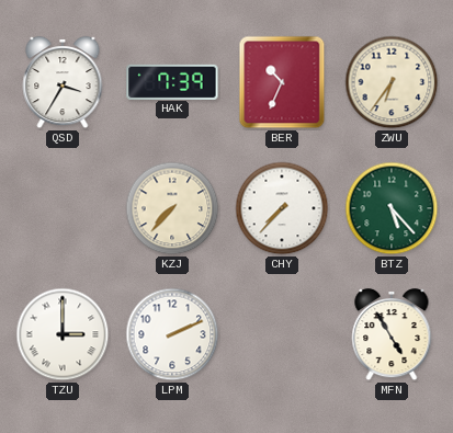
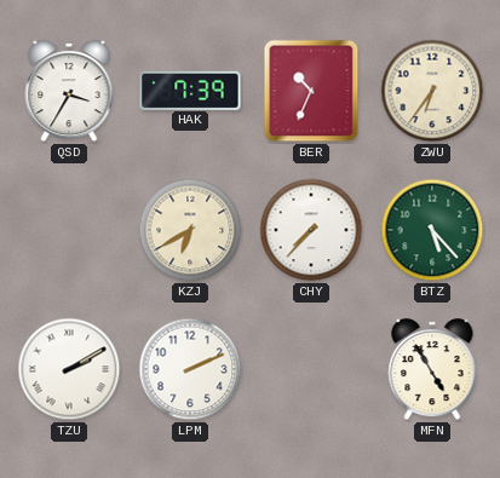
KZJ: 7:37 -> 6:40 (190, 230)
TZU: 3:00 -> 2:10 (69, 369)
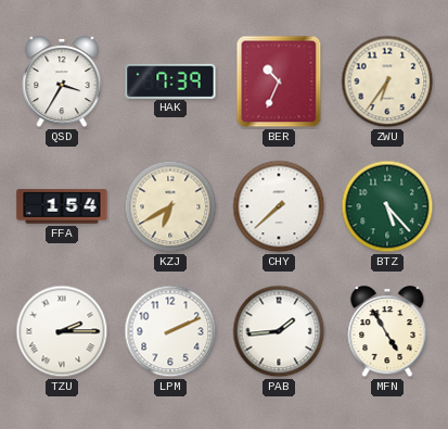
FFA: none -> 1:54 (62, 206)
CHY: 7:37 -> 7:38 (279, 206)
TZU: 2:10 -> 2:15 (62, 331)
PAB: none -> 1:44 (279, 331)
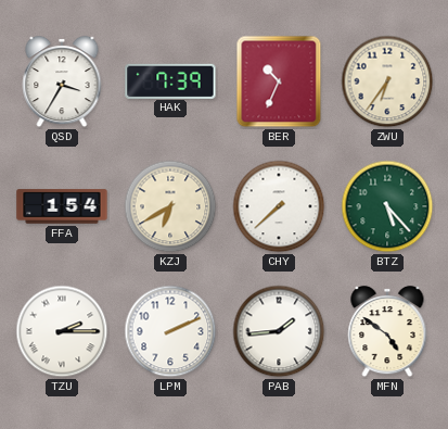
MFN: 4:55 -> 4:51 (387, 331)
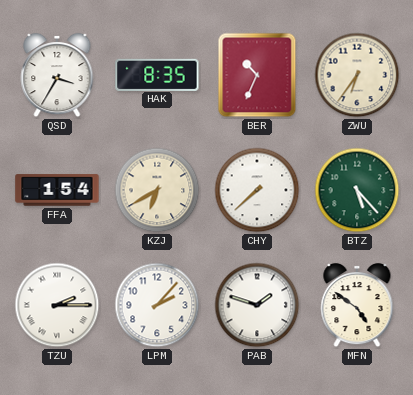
HAK: 7:39 -> 8:35 (157, 74)
LPM: 2:11 -> 2:07 (157, 305)
PAB: 1:44 -> 1:48 (257, 305)
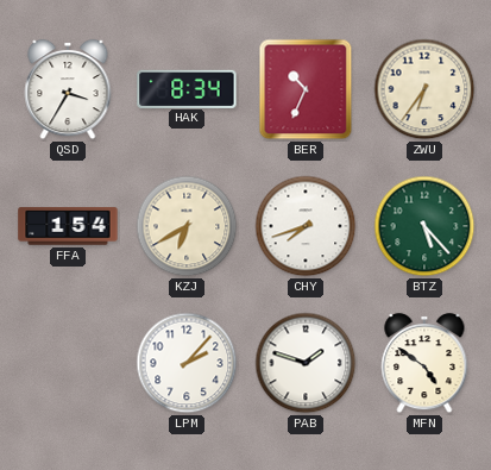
HAK: 8:35 -> 8:34 (187, 88)
CHY: 7:38 -> 7:42 (306, 226)
TZU: 2:15 -> none (57, 305)
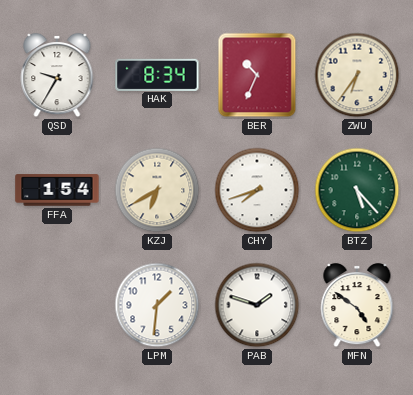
QSD: 3:35 -> 9:35 (57, 75)
LPM: 2:07 -> 1:31 (157, 305)
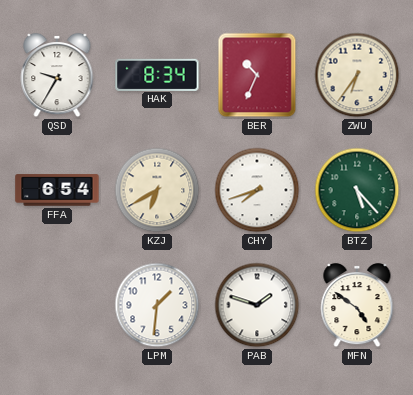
FFA: 1:54 -> 6:54 (57, 190)
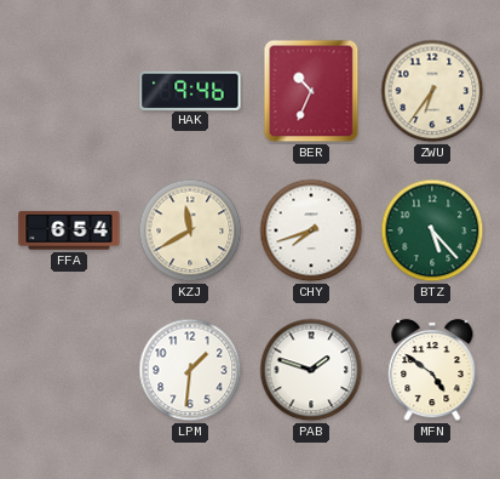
QSD: 9:35 -> none (57, 75)
HAK: 8:34 -> 9:46 (190, 90)
KZJ: 6:40 -> 11:40 (190, 230)
